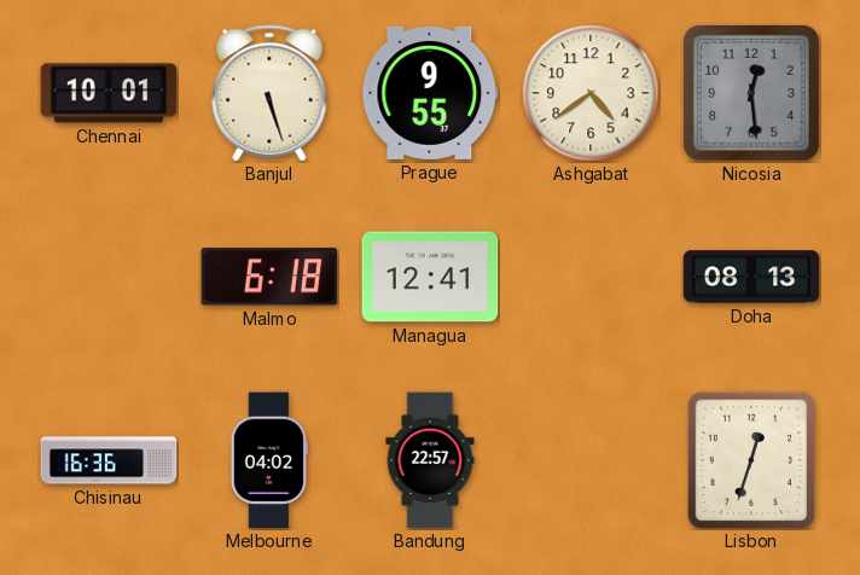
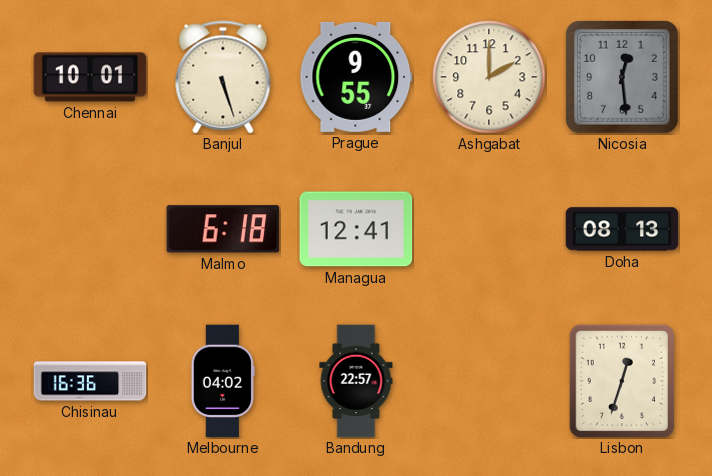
Ashgabat: 4:39 -> 2:00 (489, 77)
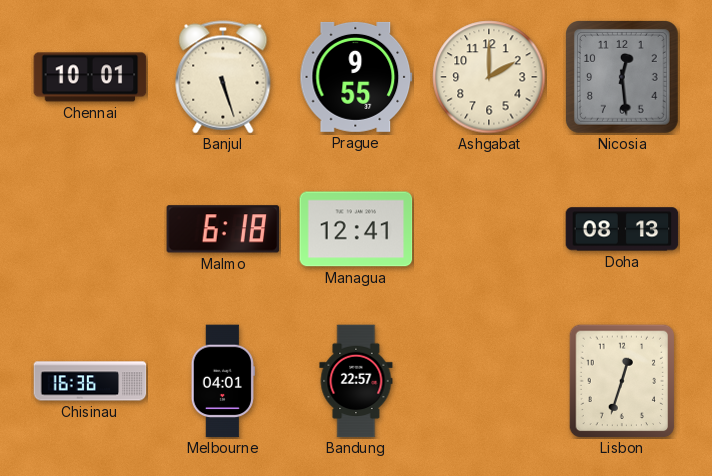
Melbourne: 04:02 -> 04:01 (223, 381)
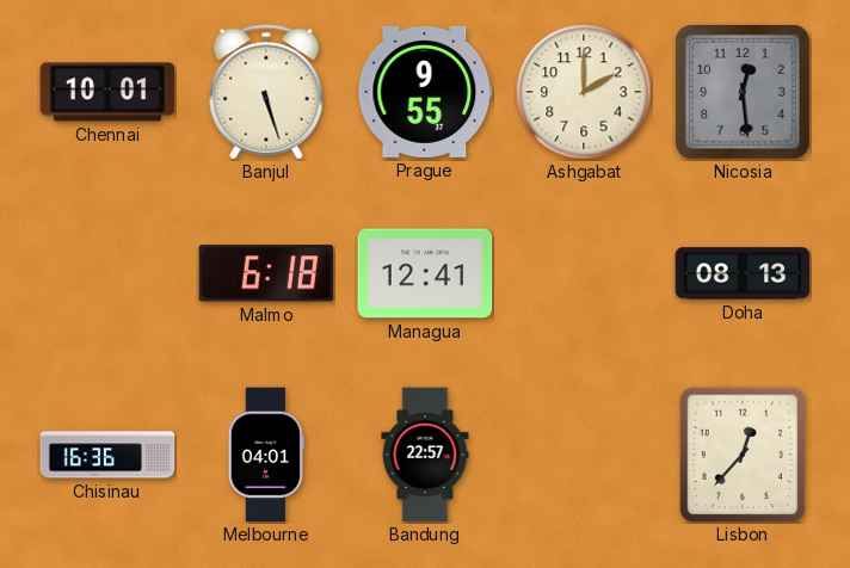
Lisbon: 12:33 -> 12:37 (743, 455)
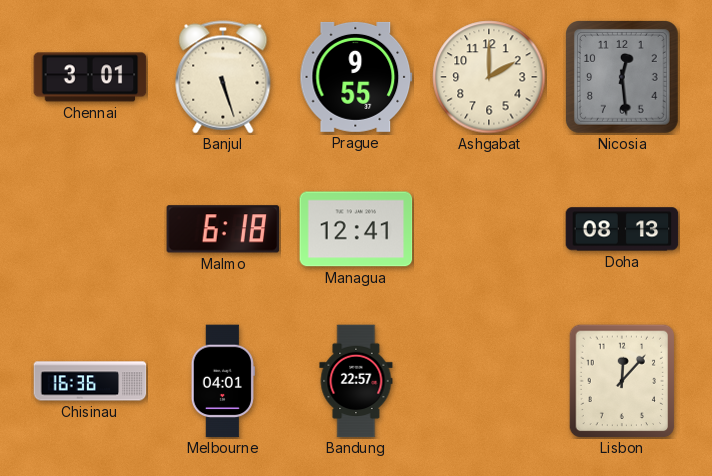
Chennai: 10:01 -> 3:01 (90, 77)
Lisbon: 12:37 -> 12:07 (622, 381)
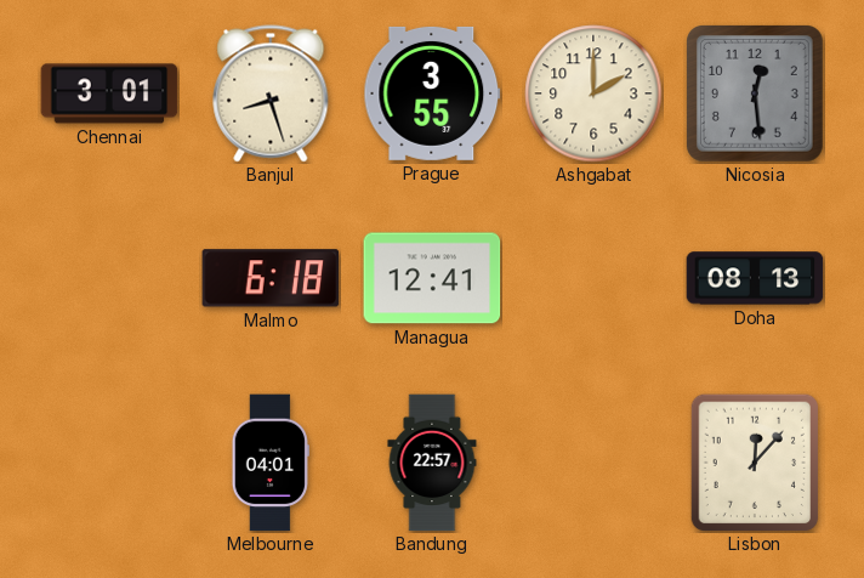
Banjul: 5:27 -> 8:27 (271, 93)
Prague: 9:55 -> 3:55 (432, 93)
Chisinau: 16:36 -> none (90, 381)
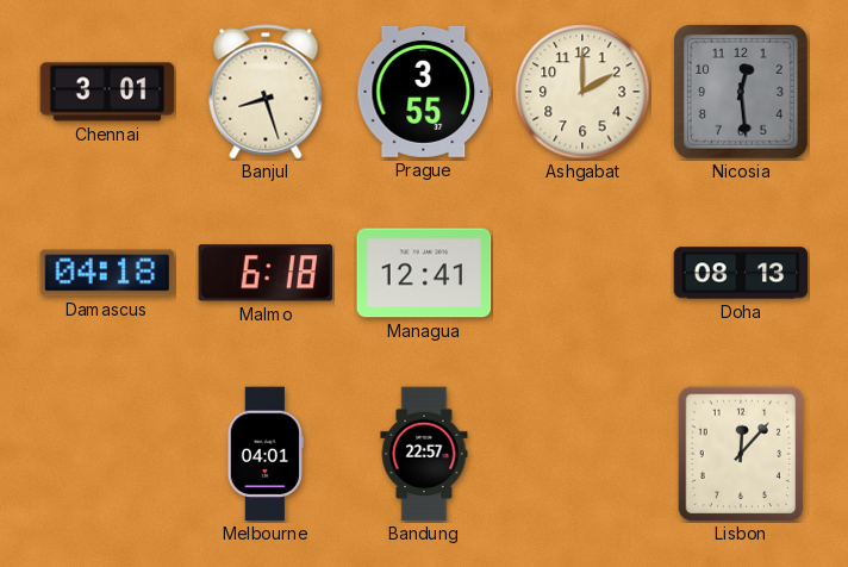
Damascus: none -> 04:18 (107, 273)
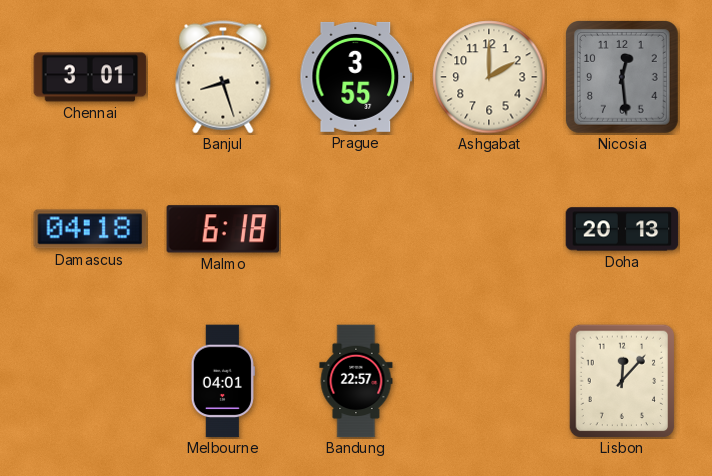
Managua: 12:41 -> none (424, 273)
Doha: 08:13 -> 20:13 (622, 229)
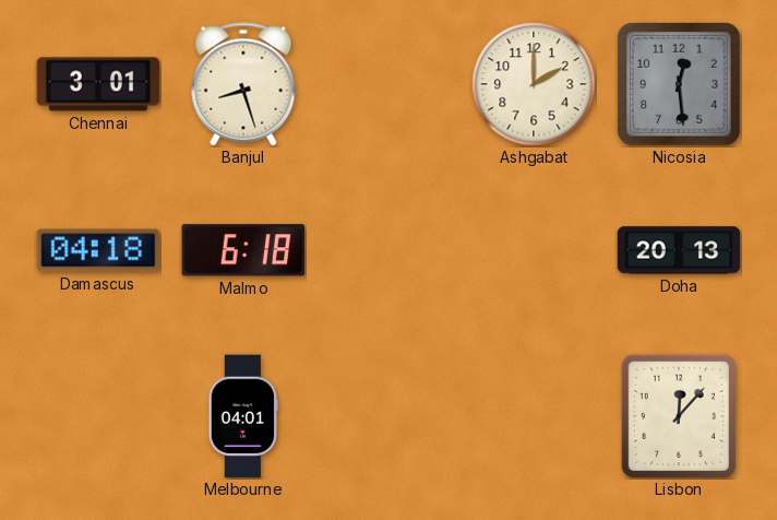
Prague: 3:55 -> none (356, 77)
Bandung: 22:57 -> none (356, 381)
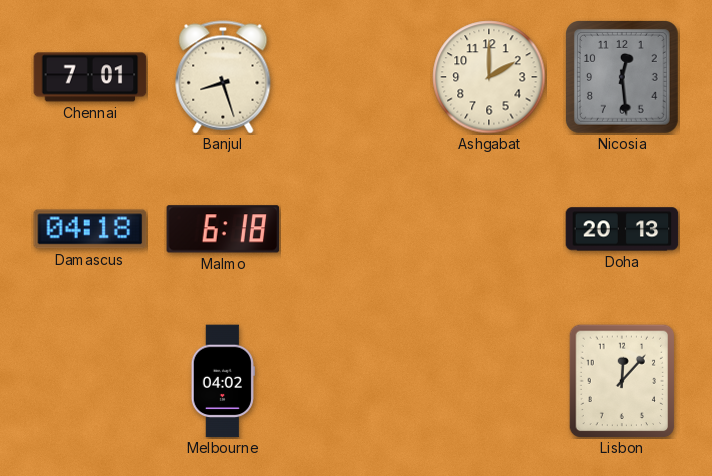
Chennai: 3:01 -> 7:01 (90, 77)
Melbourne: 04:01 -> 04:02 (223, 381)
